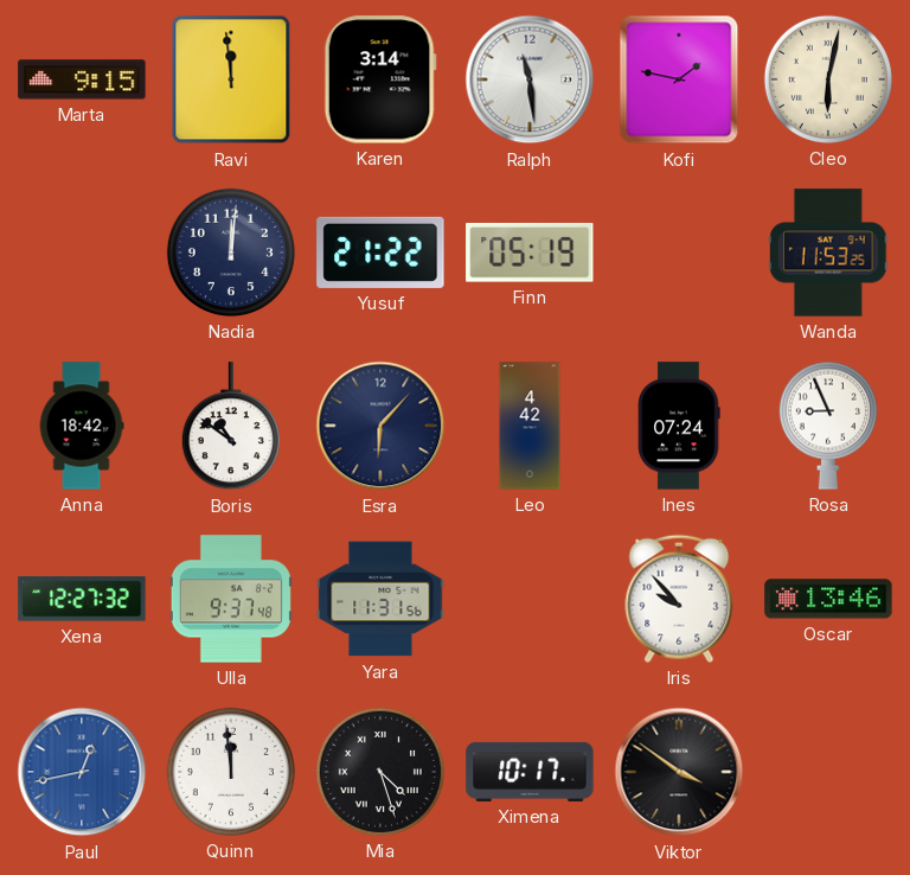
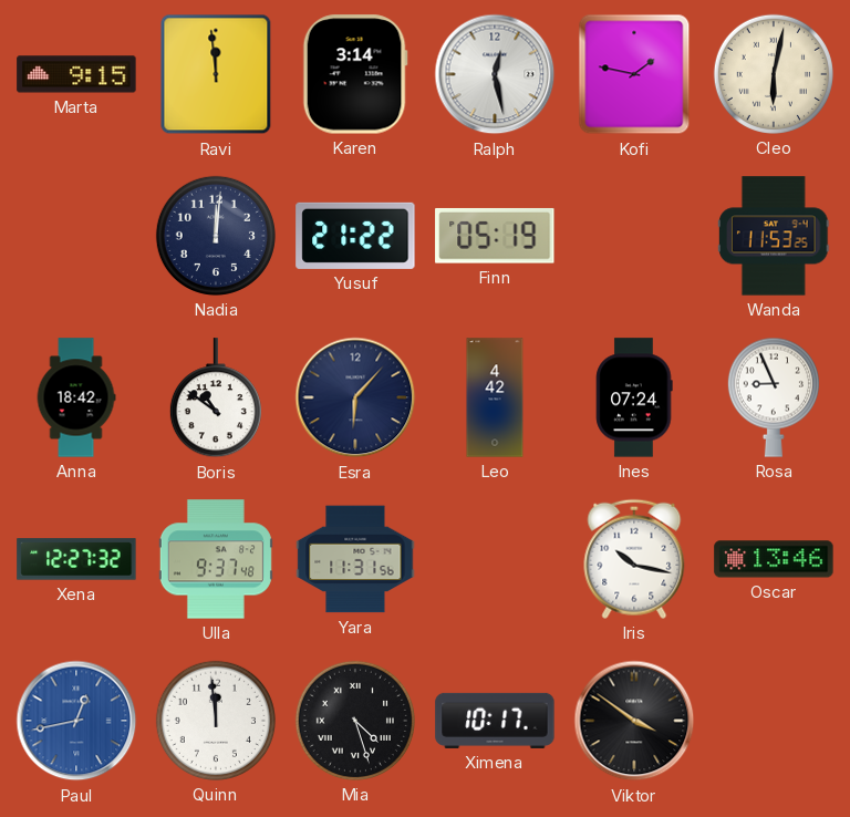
Ralph: 11:29 -> 12:28 (495, 74)
Iris: 9:53 -> 10:17 (634, 559)
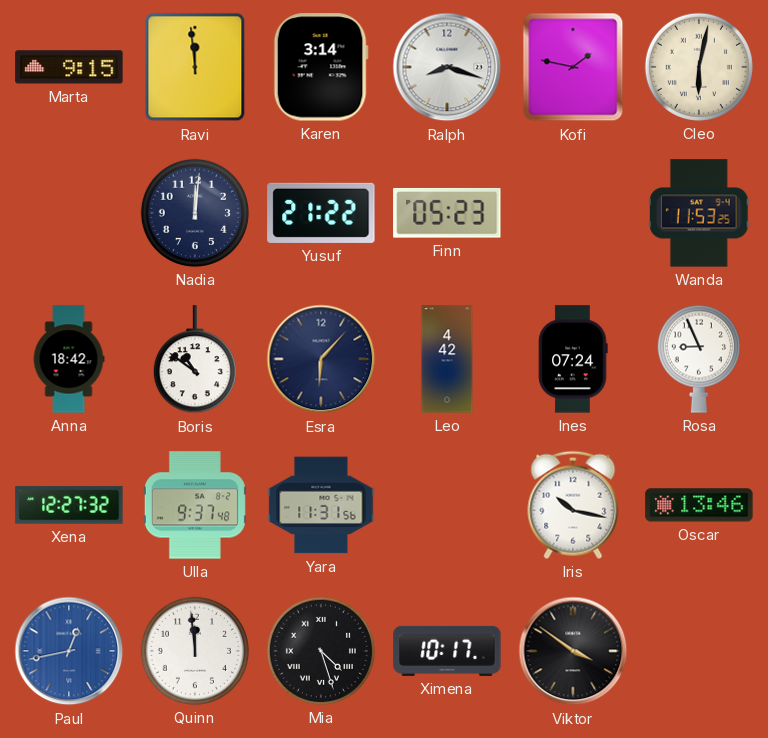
Ralph: 12:28 -> 8:18 (447, 67)
Finn: 05:19 -> 05:23 (447, 213)
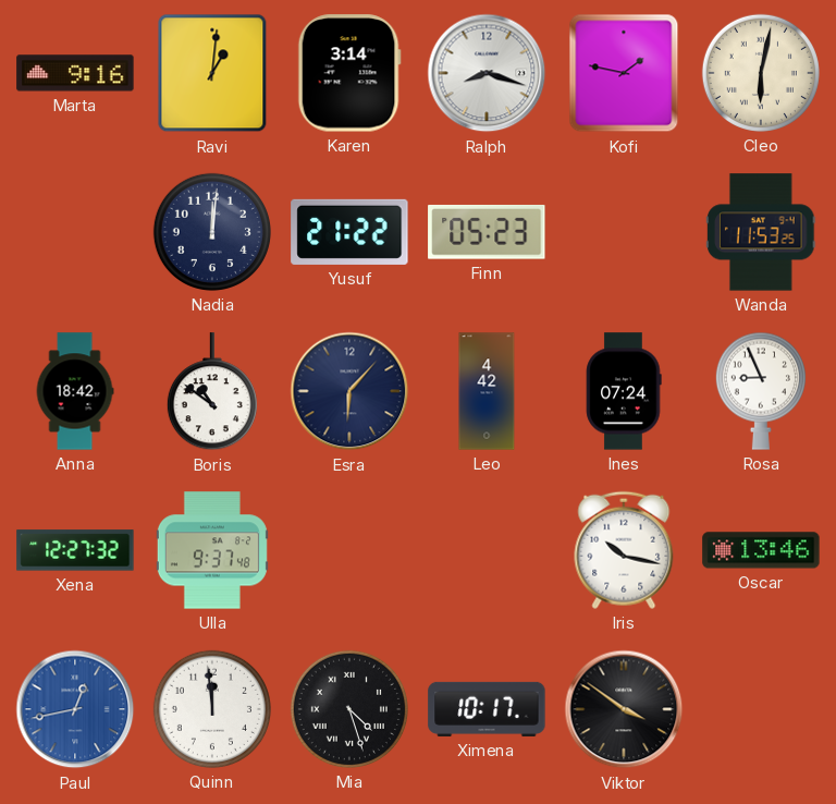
Marta: 9:15 -> 9:16 (75, 73)
Ravi: 11:59 -> 1:01 (212, 73)
Yara: 11:31 -> none (321, 505)
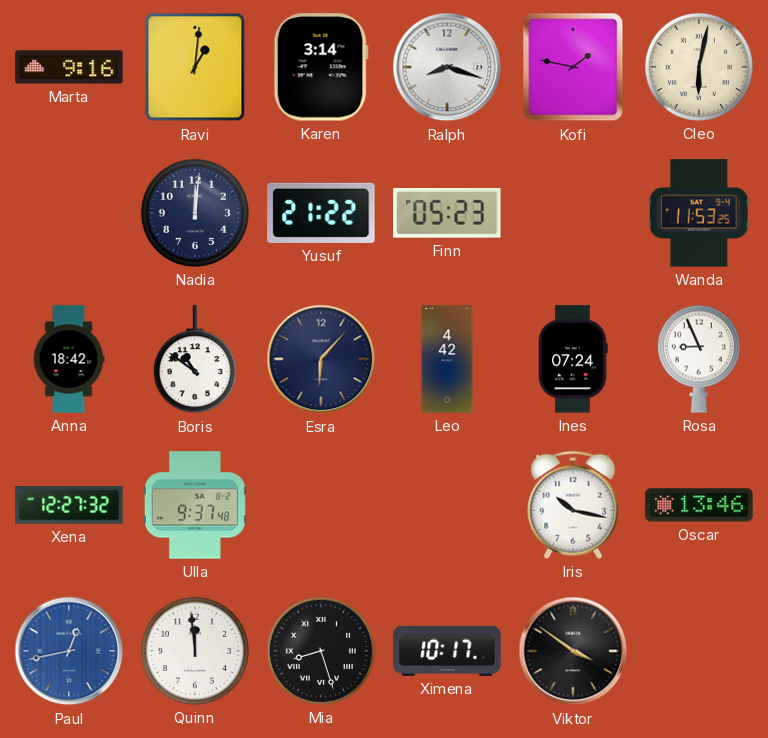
Mia: 4:27 -> 8:27 (321, 651)
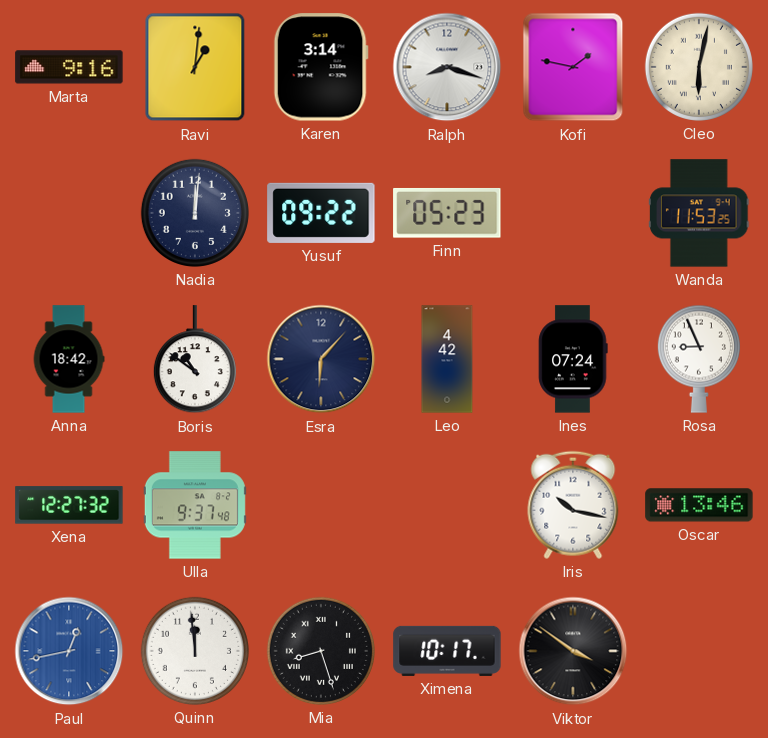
Yusuf: 21:22 -> 09:22 (321, 213)
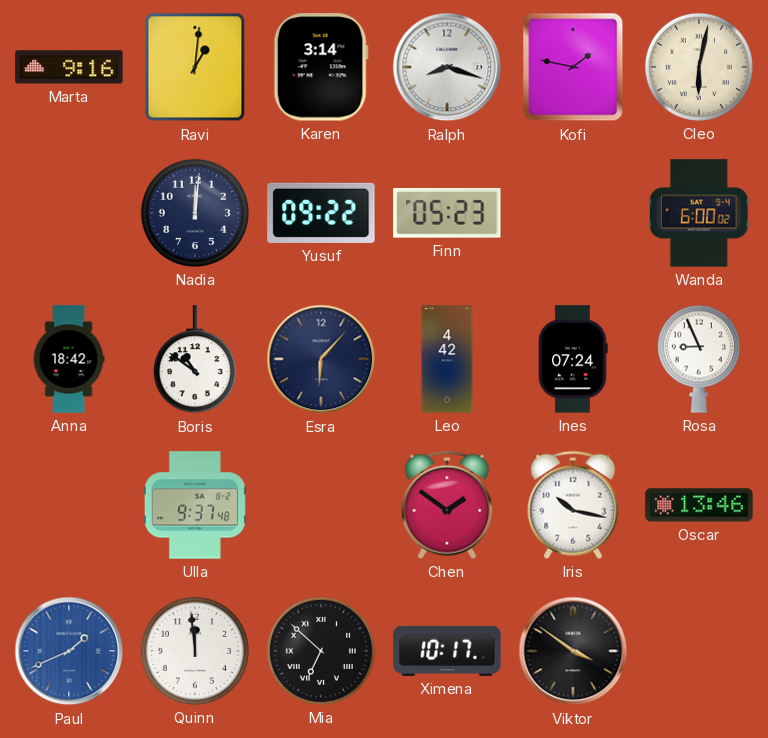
Wanda: 11:53 -> 6:00 (699, 213)
Xena: 12:27 -> none (69, 505)
Chen: none -> 1:51 (447, 505)
Paul: 12:43 -> 1:41 (69, 651)
Mia: 8:27 -> 6:52 (321, 651)
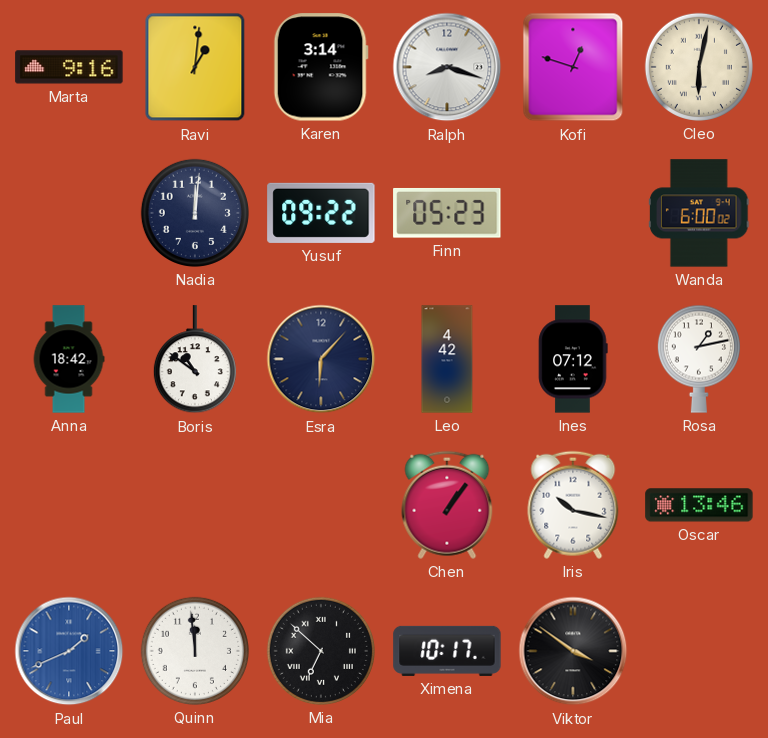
Kofi: 1:47 -> 12:48 (573, 67)
Ines: 07:24 -> 07:12 (573, 359)
Rosa: 8:56 -> 1:13 (699, 359)
Ulla: 9:37 -> none (195, 505)
Chen: 1:51 -> 1:06 (447, 505)
